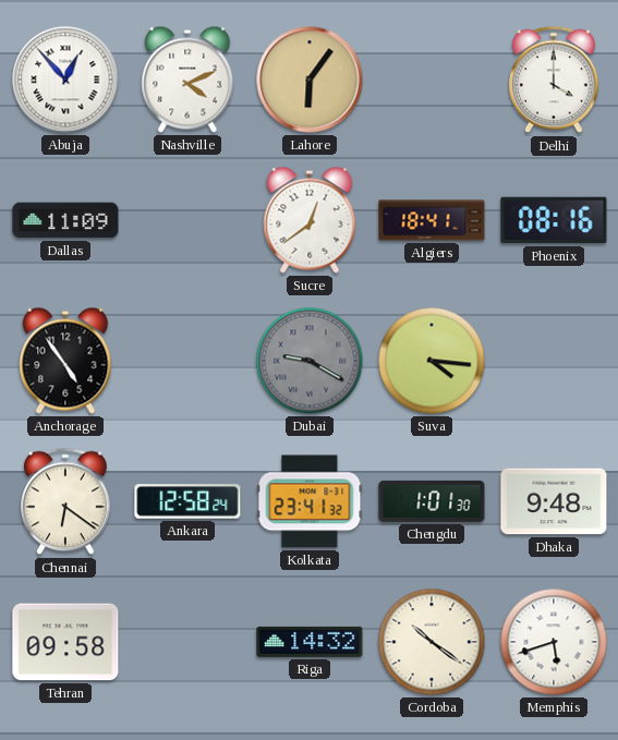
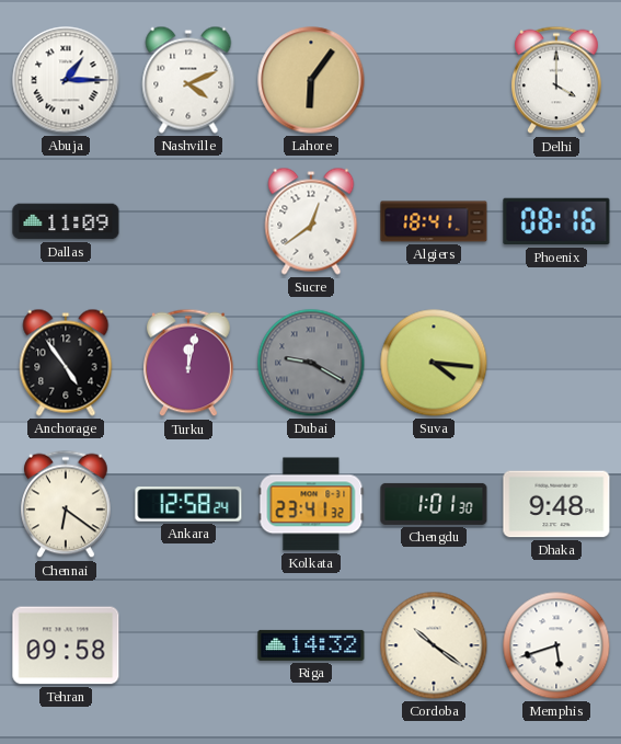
Abuja: 12:53 -> 1:15 (66, 80)
Turku: none -> 12:02 (189, 363)
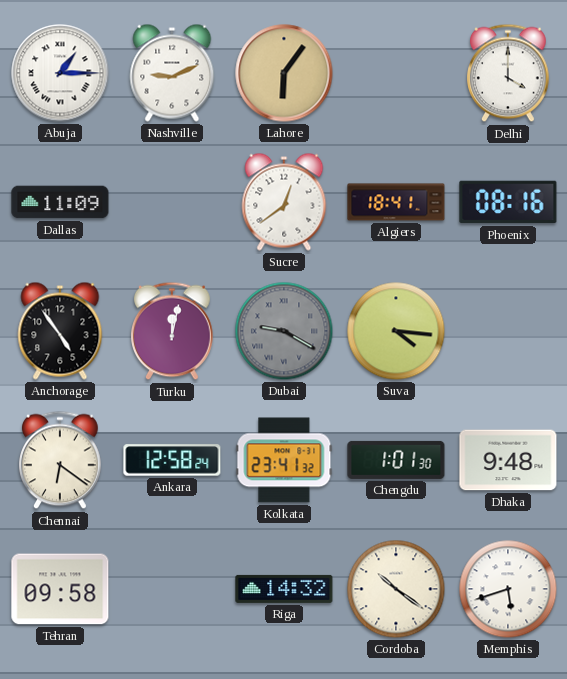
Nashville: 4:11 -> 9:11 (172, 73)
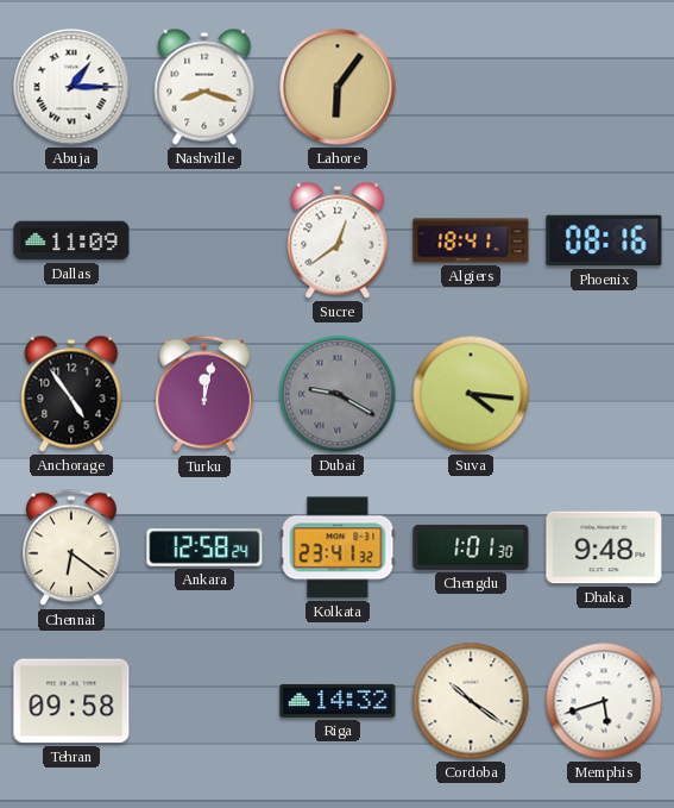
Nashville: 9:11 -> 8:18 (204, 87)
Delhi: 4:00 -> none (509, 73)
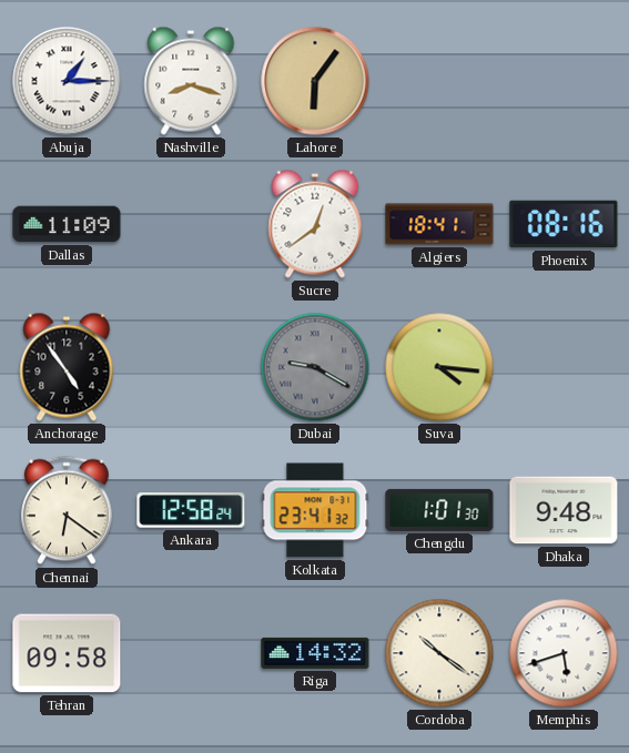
Turku: 12:02 -> none (206, 394)
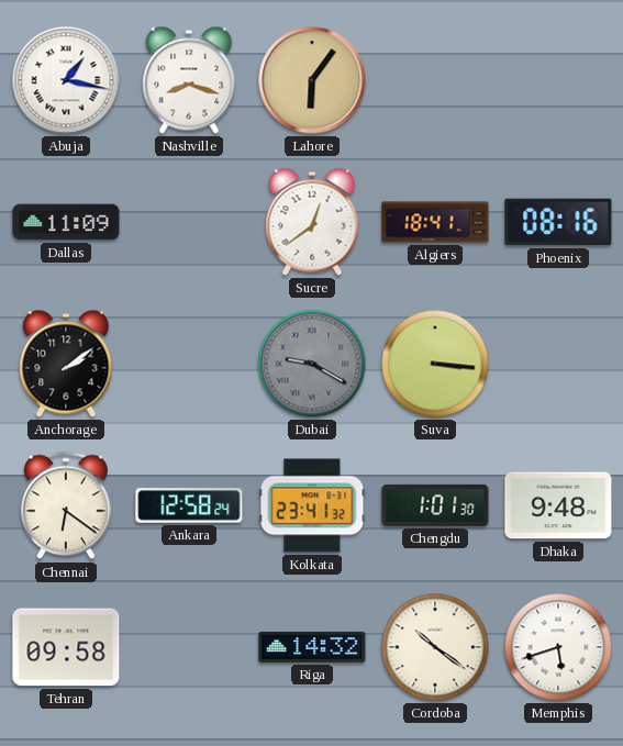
Abuja: 1:15 -> 1:17 (66, 80)
Anchorage: 4:54 -> 2:09 (66, 364)
Suva: 4:16 -> 3:16 (435, 364)
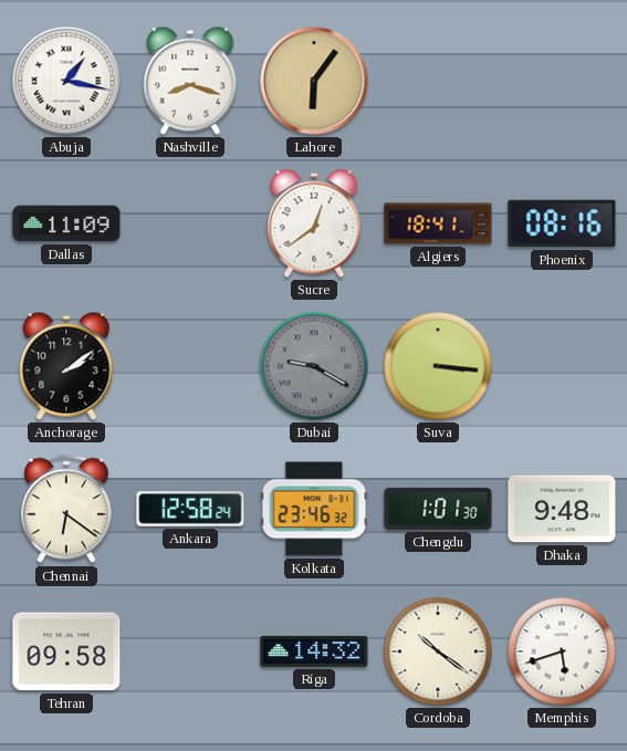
Kolkata: 23:41 -> 23:46 (314, 509)
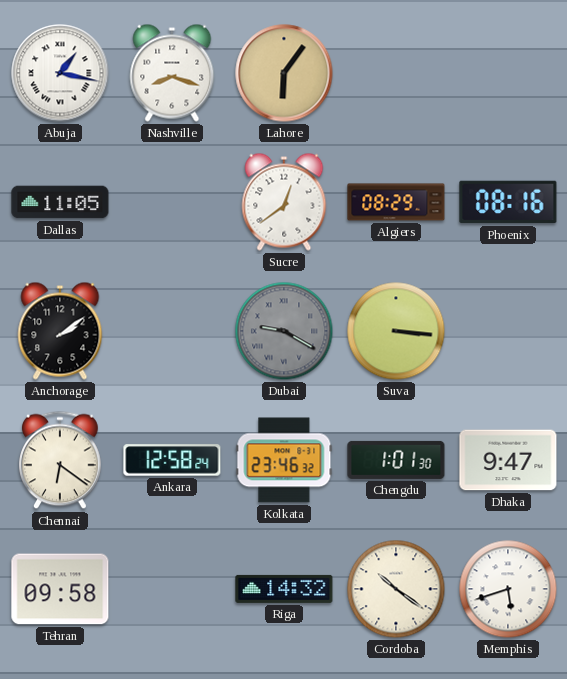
Dallas: 11:09 -> 11:05 (60, 202)
Algiers: 18:41 -> 08:29 (396, 202)
Dhaka: 9:48 -> 9:47 (508, 460)
